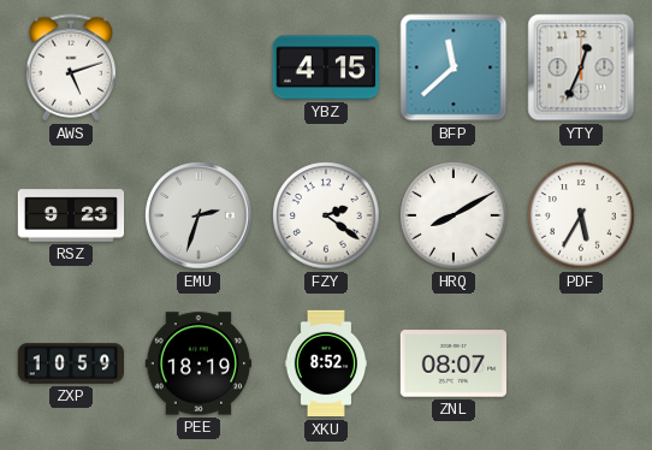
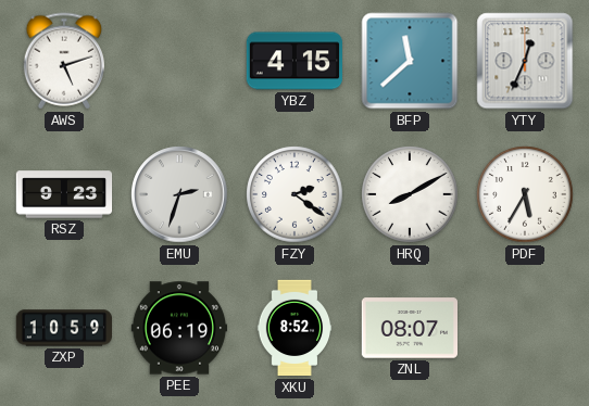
PEE: 18:19 -> 06:19 (179, 328)
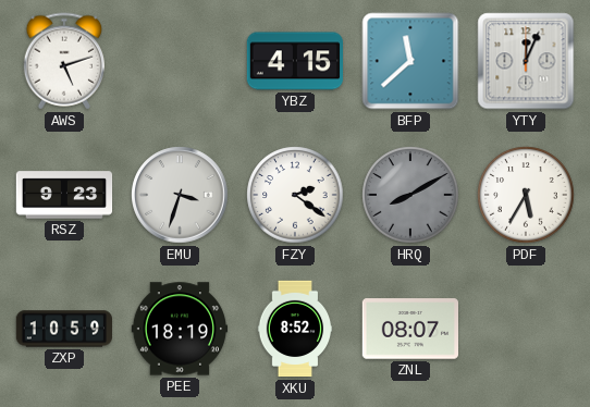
YTY: 12:34 -> 12:04 (526, 61)
EMU: 2:33 -> 3:33 (180, 195)
HRQ dial: white -> grey (410, 195)
PEE: 06:19 -> 18:19 (180, 329)
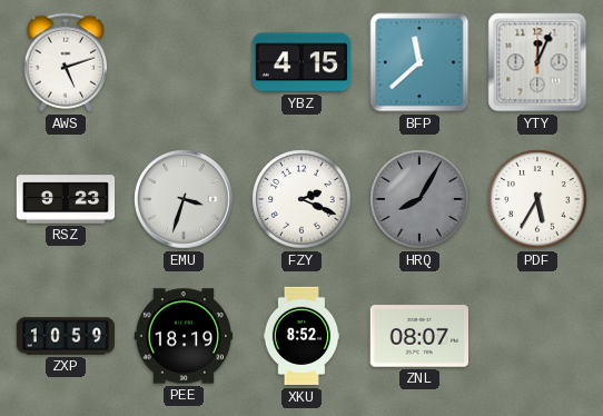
FZY: 2:21 -> 2:19 (301, 199)
HRQ: 8:10 -> 8:05 (419, 199)
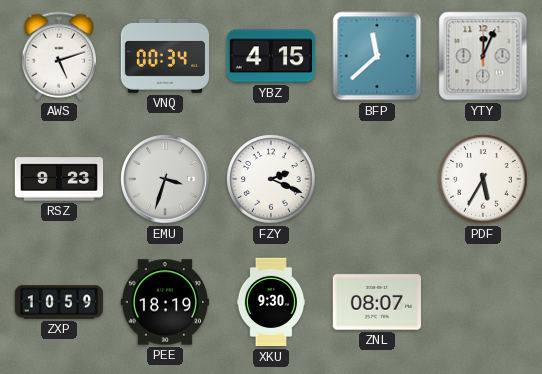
VNQ: none -> 00:34 (164, 56)
HRQ: 8:05 -> none (419, 199)
XKU: 8:52 -> 9:30 (271, 302)
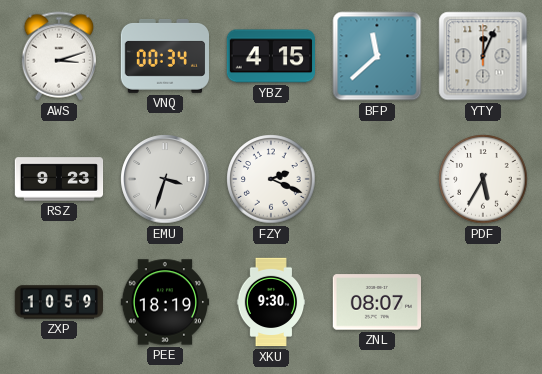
AWS: 5:12 -> 3:12 (58, 56)
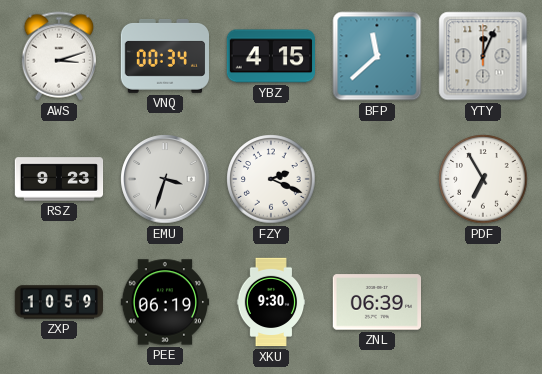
PDF: 5:35 -> 6:55 (483, 179)
PEE: 18:19 -> 06:19 (165, 302)
ZNL: 08:07 -> 06:39 (376, 302)
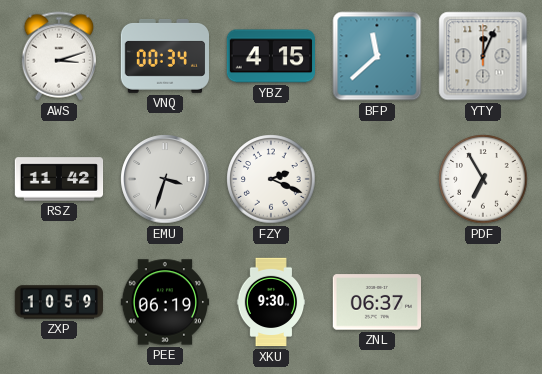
RSZ: 9:23 -> 11:42 (59, 179)
ZNL: 06:39 -> 06:37 (376, 302)
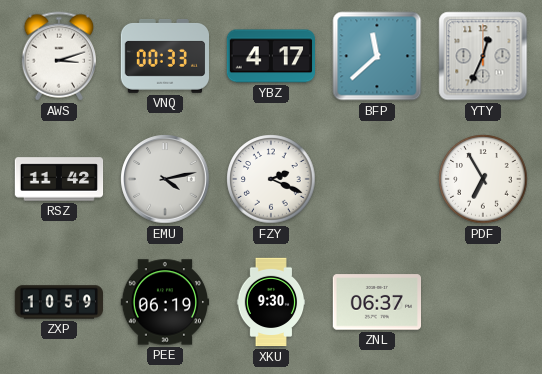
VNQ: 00:34 -> 00:33 (164, 56)
YBZ: 4:15 -> 4:17 (270, 56)
YTY: 12:04 -> 12:34 (483, 56)
EMU: 3:33 -> 4:13 (165, 179)
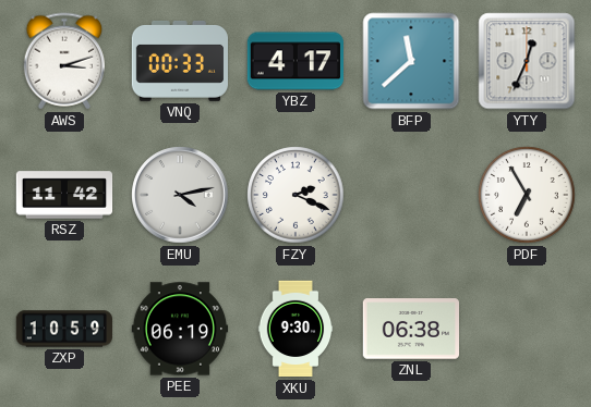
ZNL: 06:37 -> 06:38 (410, 329)
